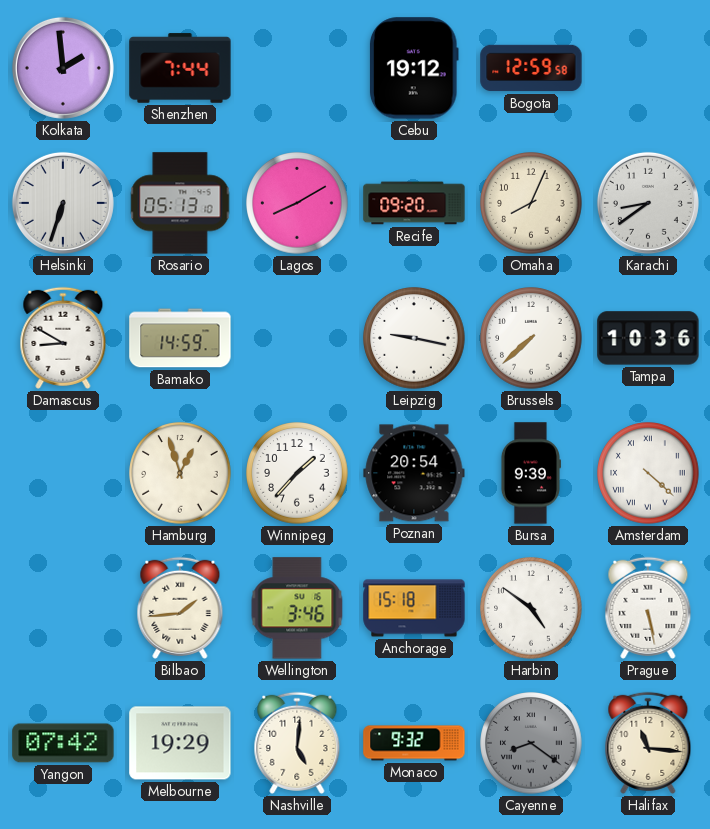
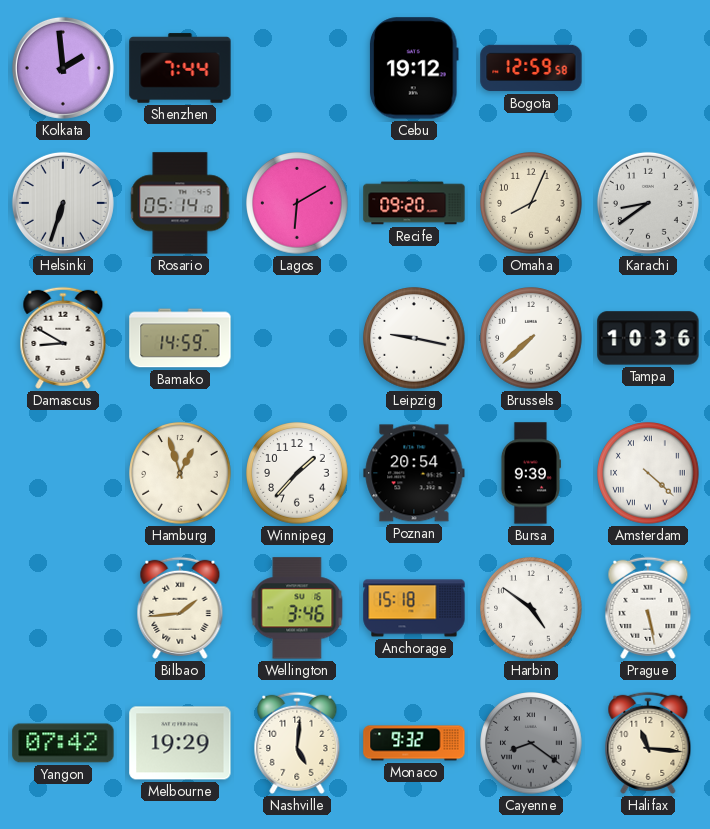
Rosario: 05:13 -> 05:14 (180, 203)
Lagos: 8:10 -> 6:10 (297, 203)
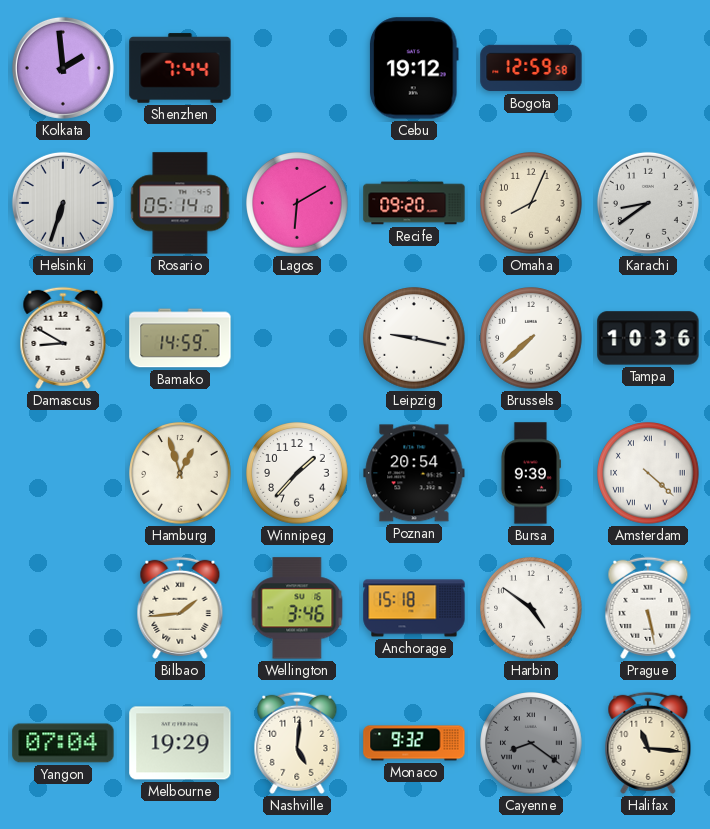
Yangon: 07:42 -> 07:04 (63, 743)
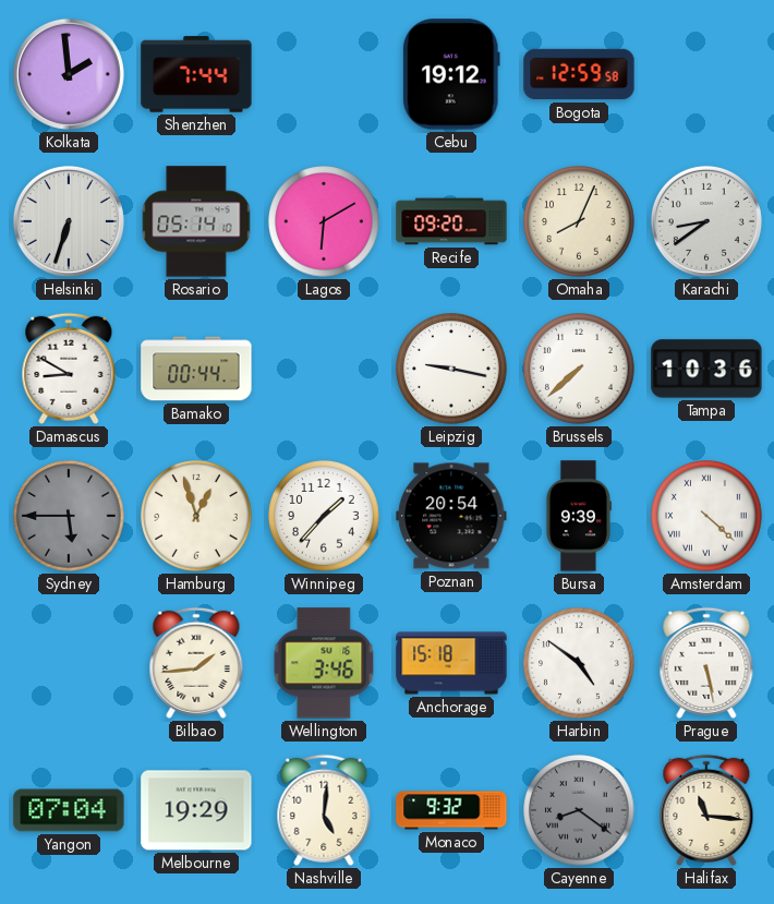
Bamako: 14:59 -> 00:44 (196, 369)
Sydney: none -> 5:45 (69, 516)
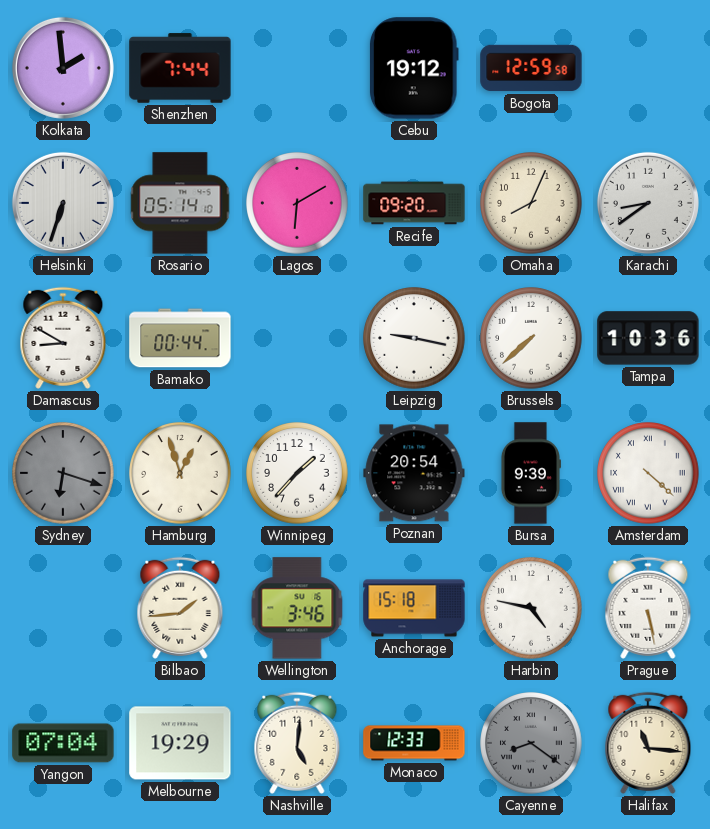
Sydney: 5:45 -> 6:18 (63, 473)
Harbin: 4:51 -> 4:47 (531, 608)
Monaco: 9:32 -> 12:33 (414, 743)
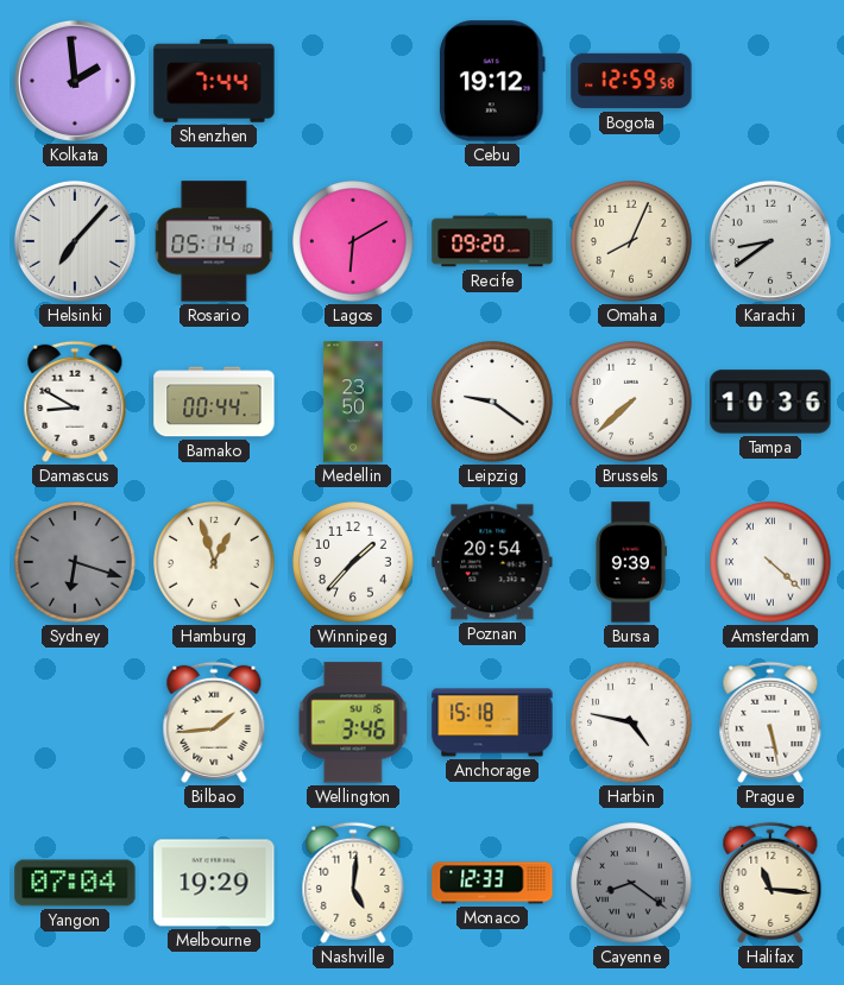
Helsinki: 6:33 -> 7:07 (75, 241)
Medellin: none -> 23:50 (353, 402)
Leipzig: 9:17 -> 9:21 (492, 402)
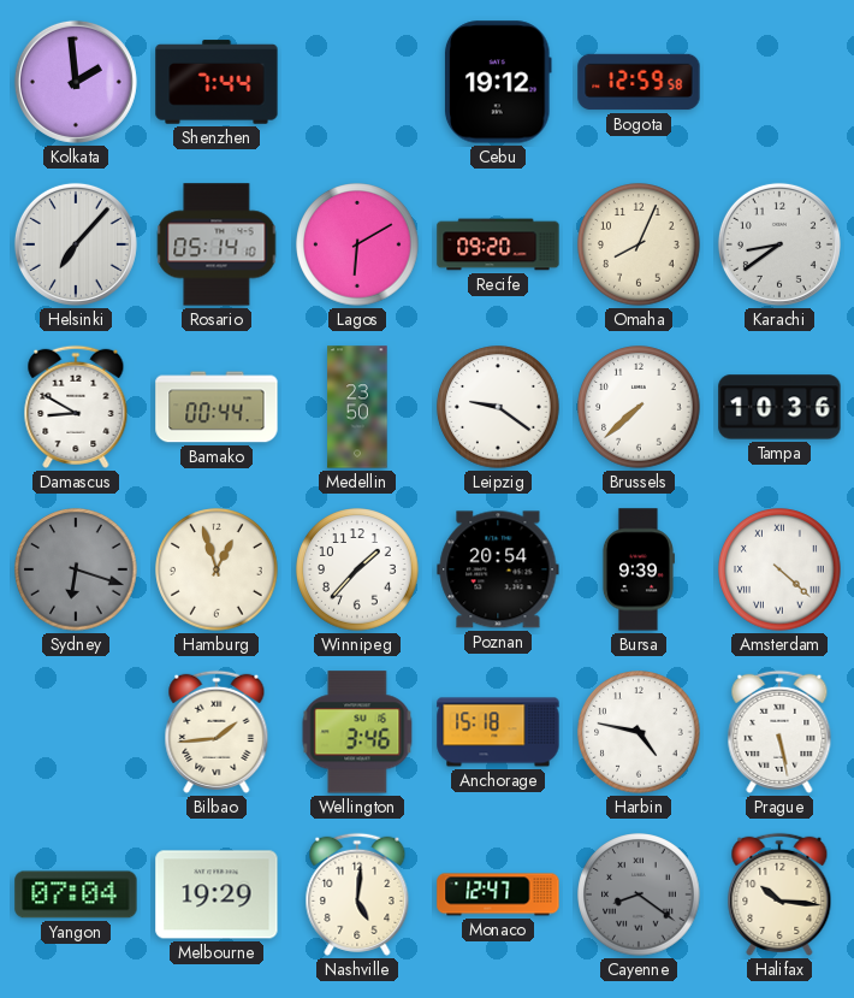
Monaco: 12:33 -> 12:47 (498, 894)
Halifax: 11:16 -> 10:16 (779, 894)
